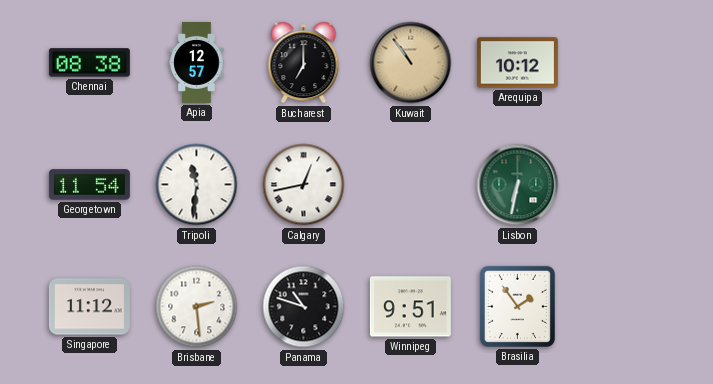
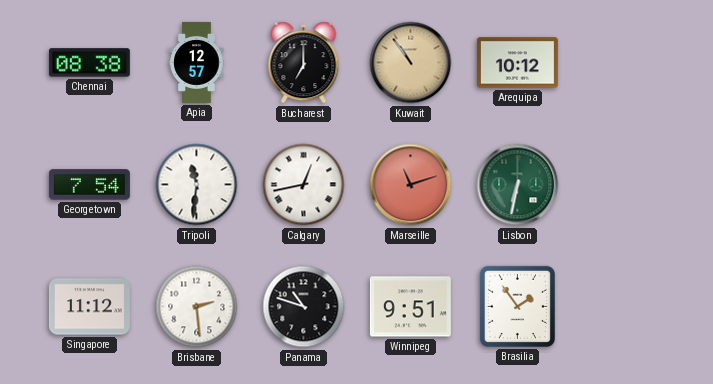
Georgetown: 11:54 -> 7:54 (89, 185)
Marseille: none -> 11:12 (411, 185)
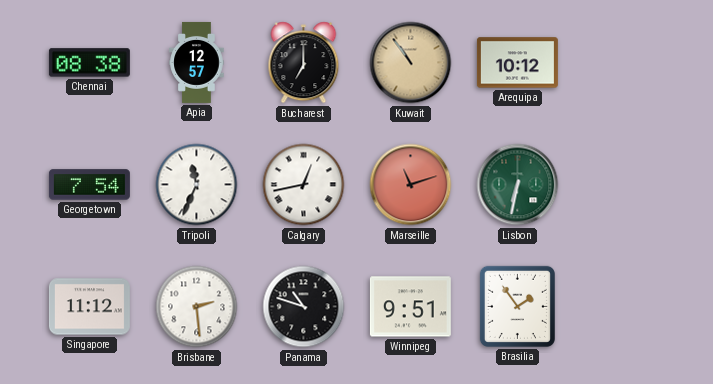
Tripoli: 11:31 -> 11:34 (197, 185)
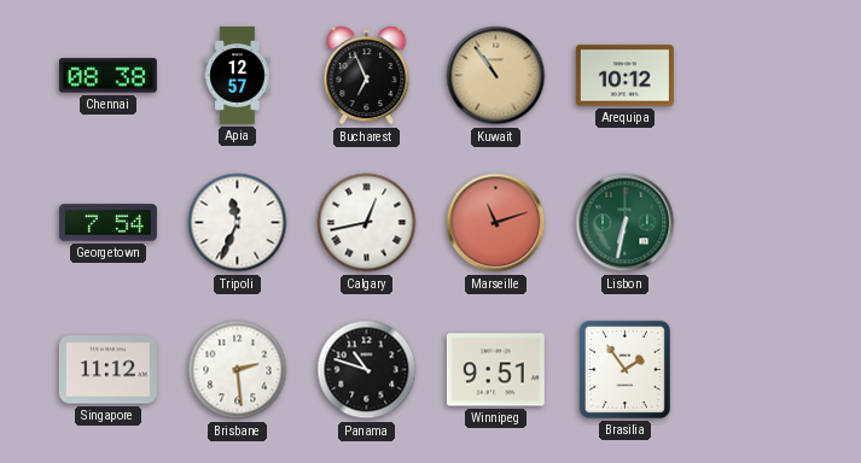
Bucharest: 7:00 -> 6:56 (367, 76)
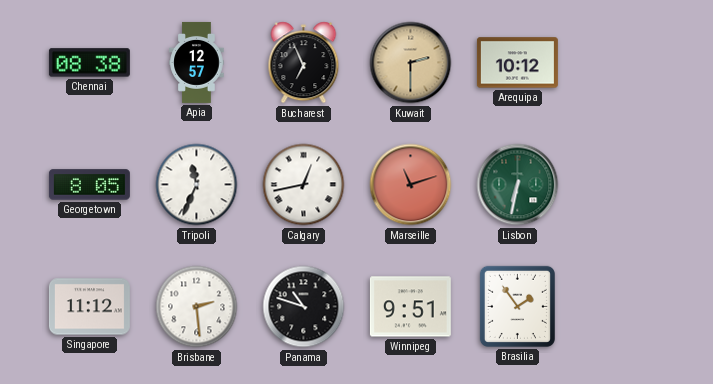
Kuwait: 10:54 -> 2:30 (411, 63)
Georgetown: 7:54 -> 8:05 (89, 185)
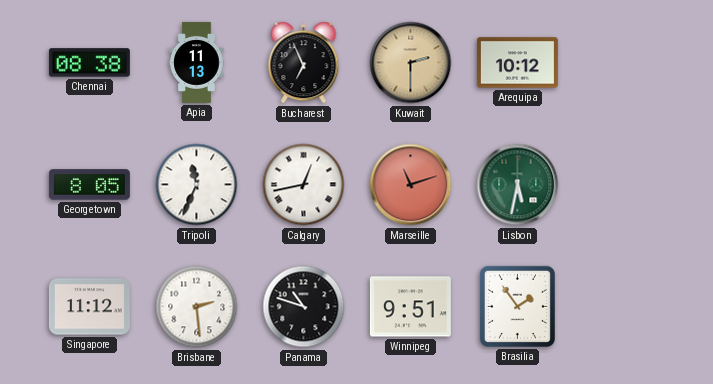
Apia: 12:57 -> 11:13 (197, 62)
Lisbon: 6:32 -> 5:32 (518, 185)
